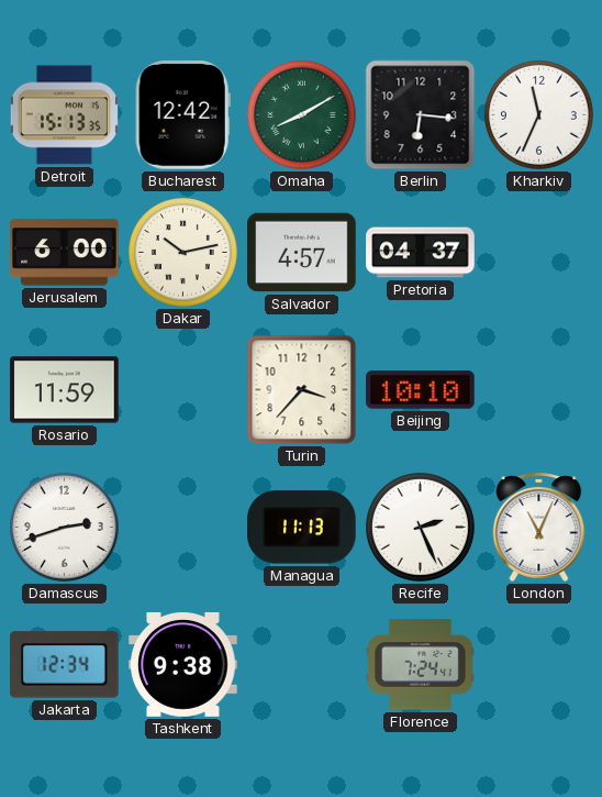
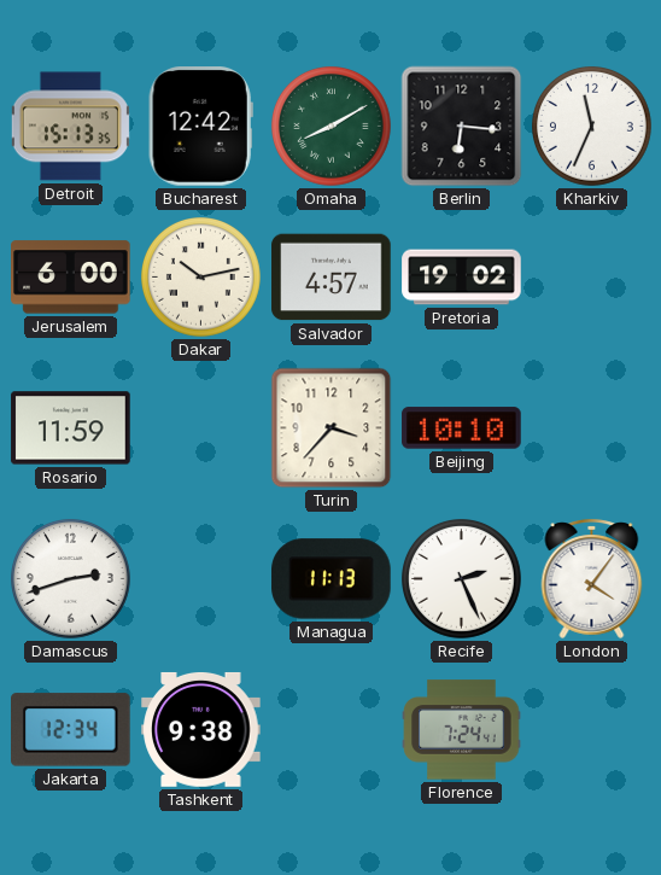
Pretoria: 04:37 -> 19:02 (462, 278)
London: 11:04 -> 4:06 (592, 578)
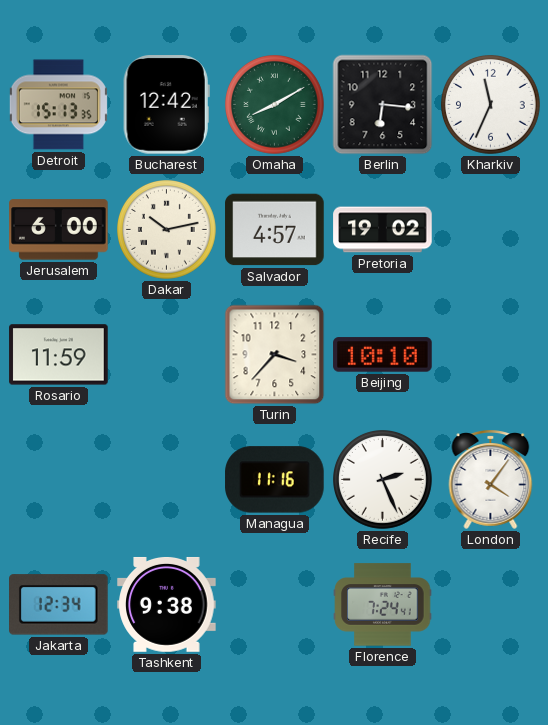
Damascus: 2:42 -> none (71, 579)
Managua: 11:13 -> 11:16 (275, 480)
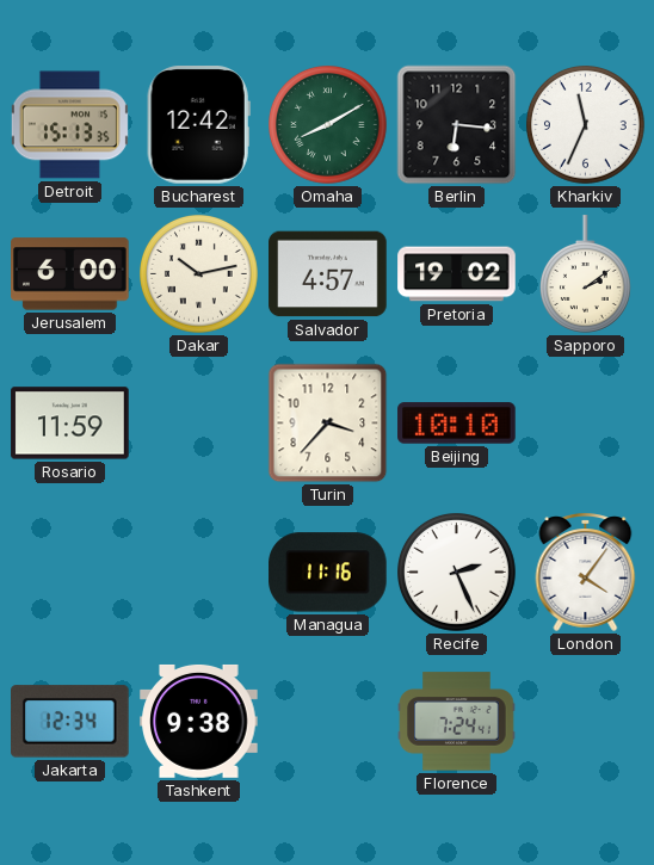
Sapporo: none -> 2:09 (585, 274)
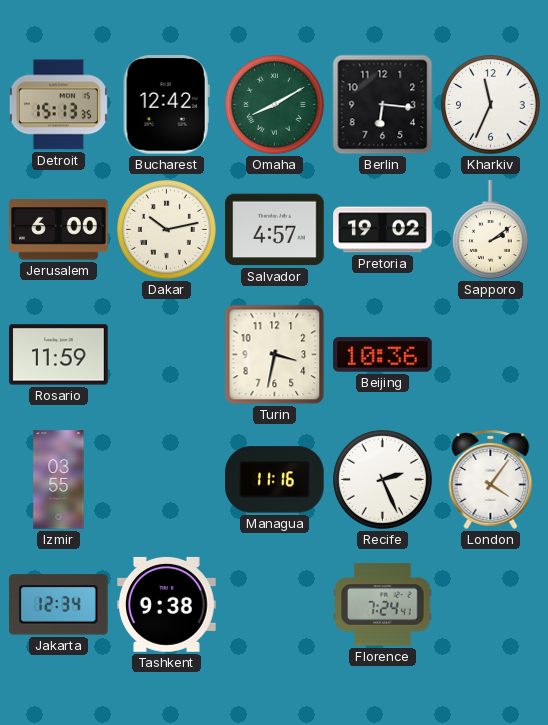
Turin: 3:37 -> 3:32 (275, 355)
Beijing: 10:10 -> 10:36 (383, 355)
Izmir: none -> 03:55 (59, 480)
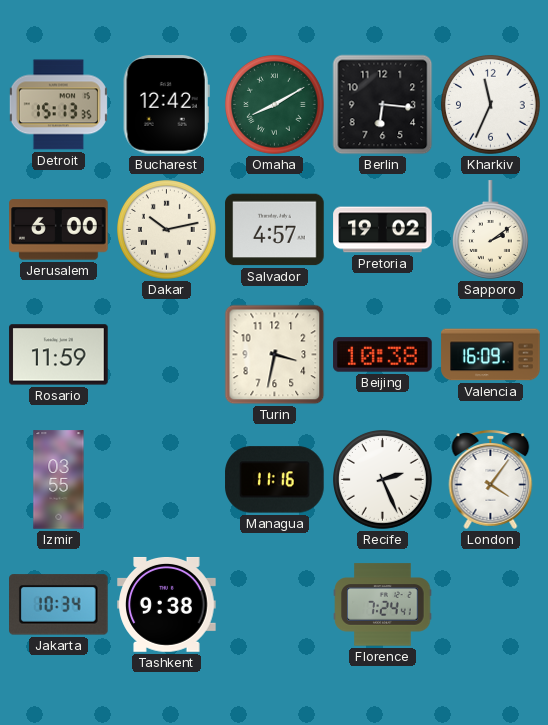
Beijing: 10:36 -> 10:38 (383, 355)
Valencia: none -> 16:09 (491, 355)
Jakarta: 12:34 -> 10:34 (59, 605)
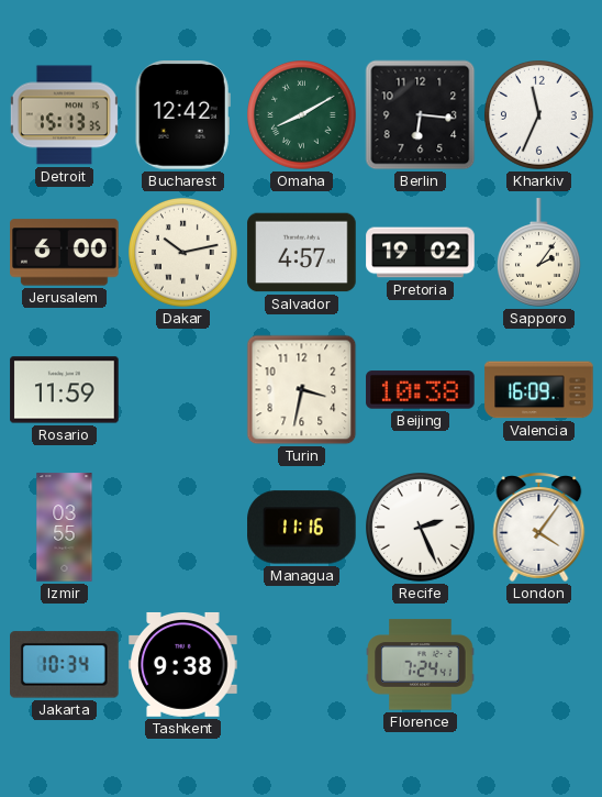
Sapporo: 2:09 -> 2:06 (538, 253)
